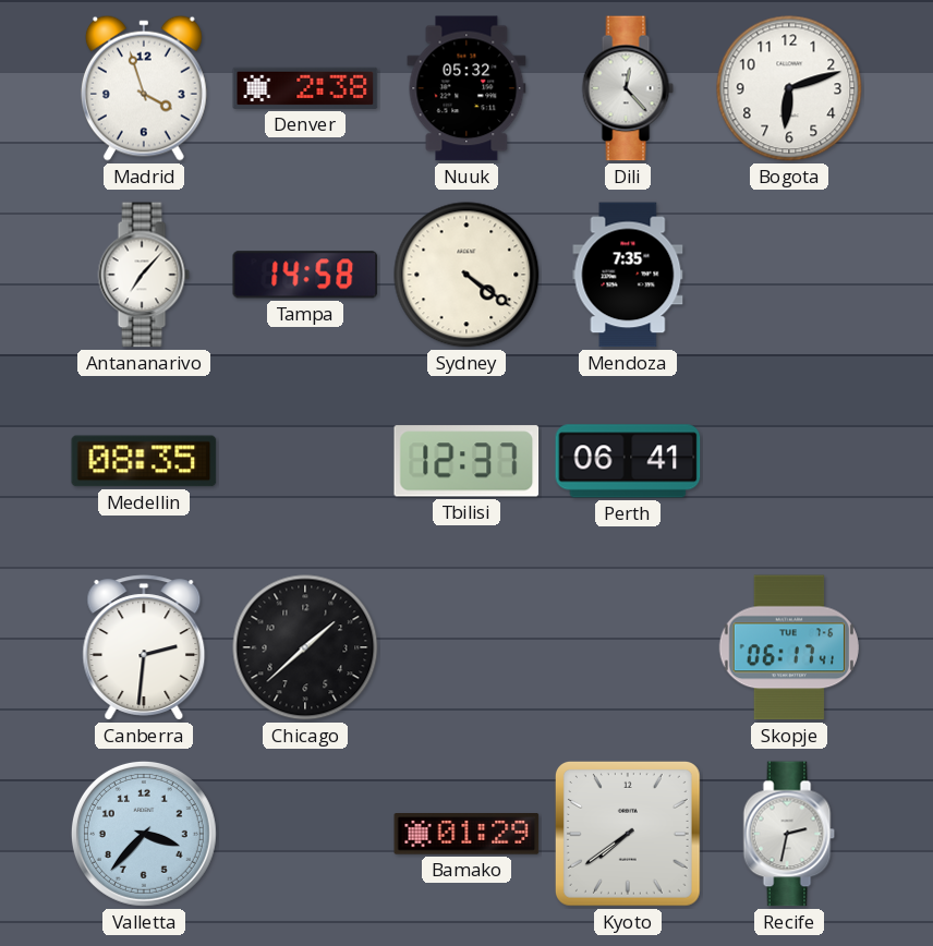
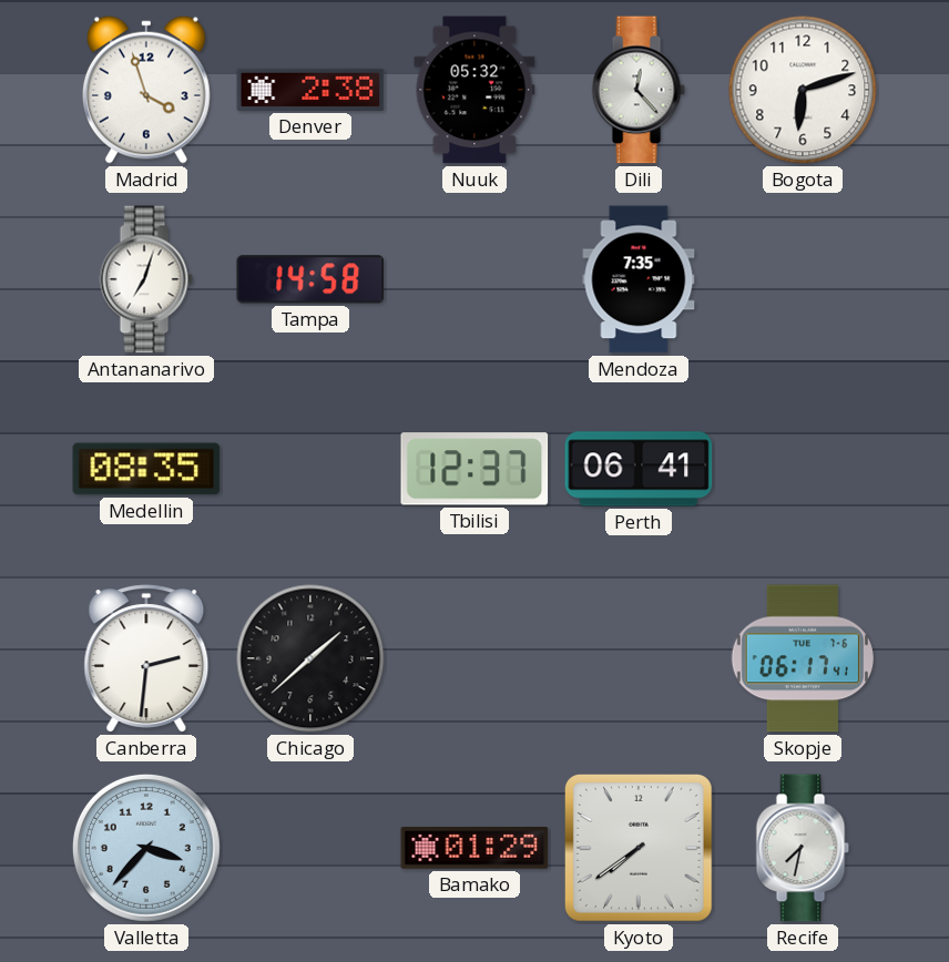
Antananarivo: 7:07 -> 7:03 (146, 279)
Sydney: 4:21 -> none (466, 275)
Recife: 2:32 -> 7:32 (803, 848)
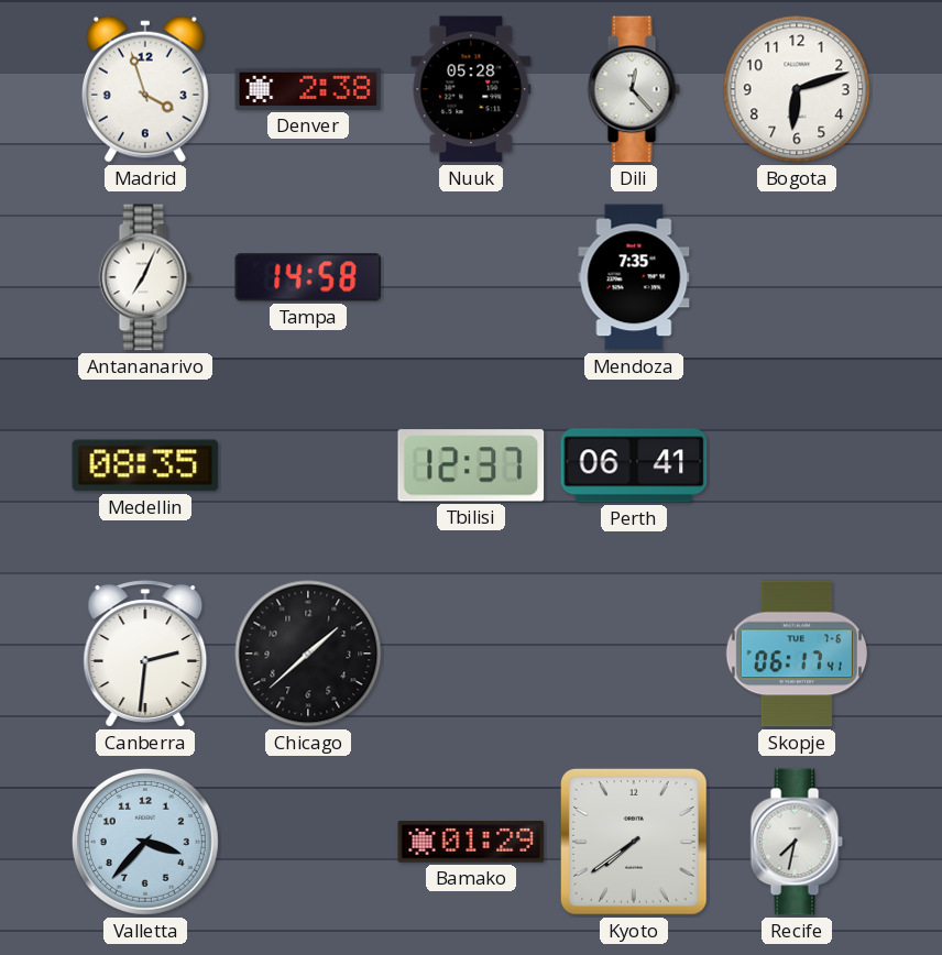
Nuuk: 05:32 -> 05:28 (471, 89)
Antananarivo: 7:03 -> 7:04 (145, 277)
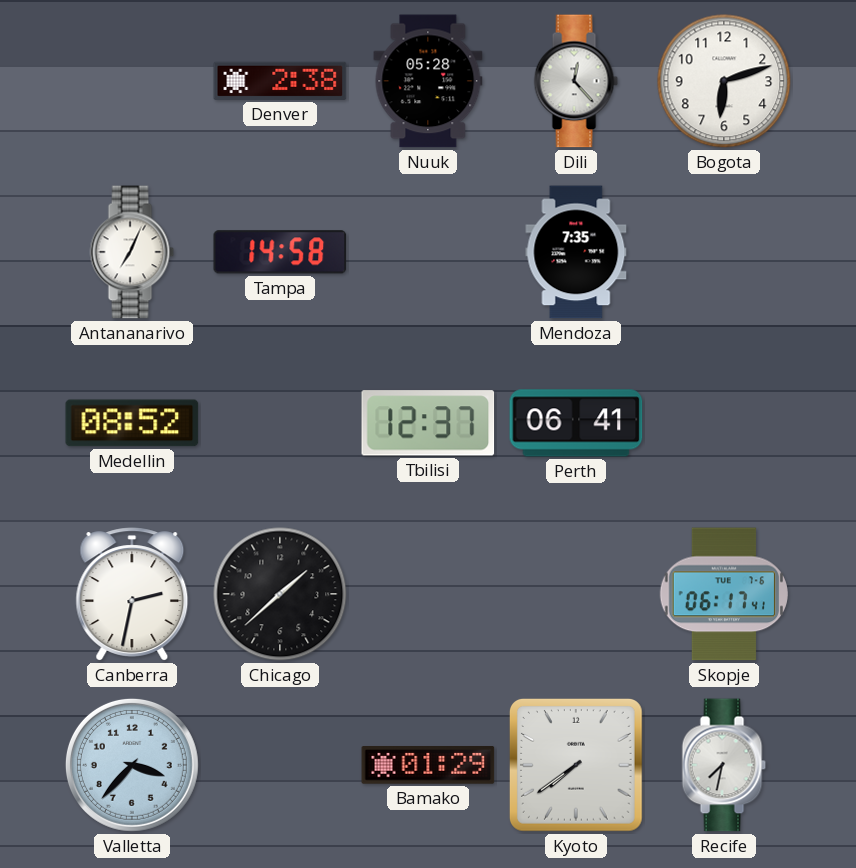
Madrid: 3:57 -> none (145, 89)
Medellin: 08:35 -> 08:52 (132, 423)
Canberra: 2:31 -> 2:32 (132, 594)
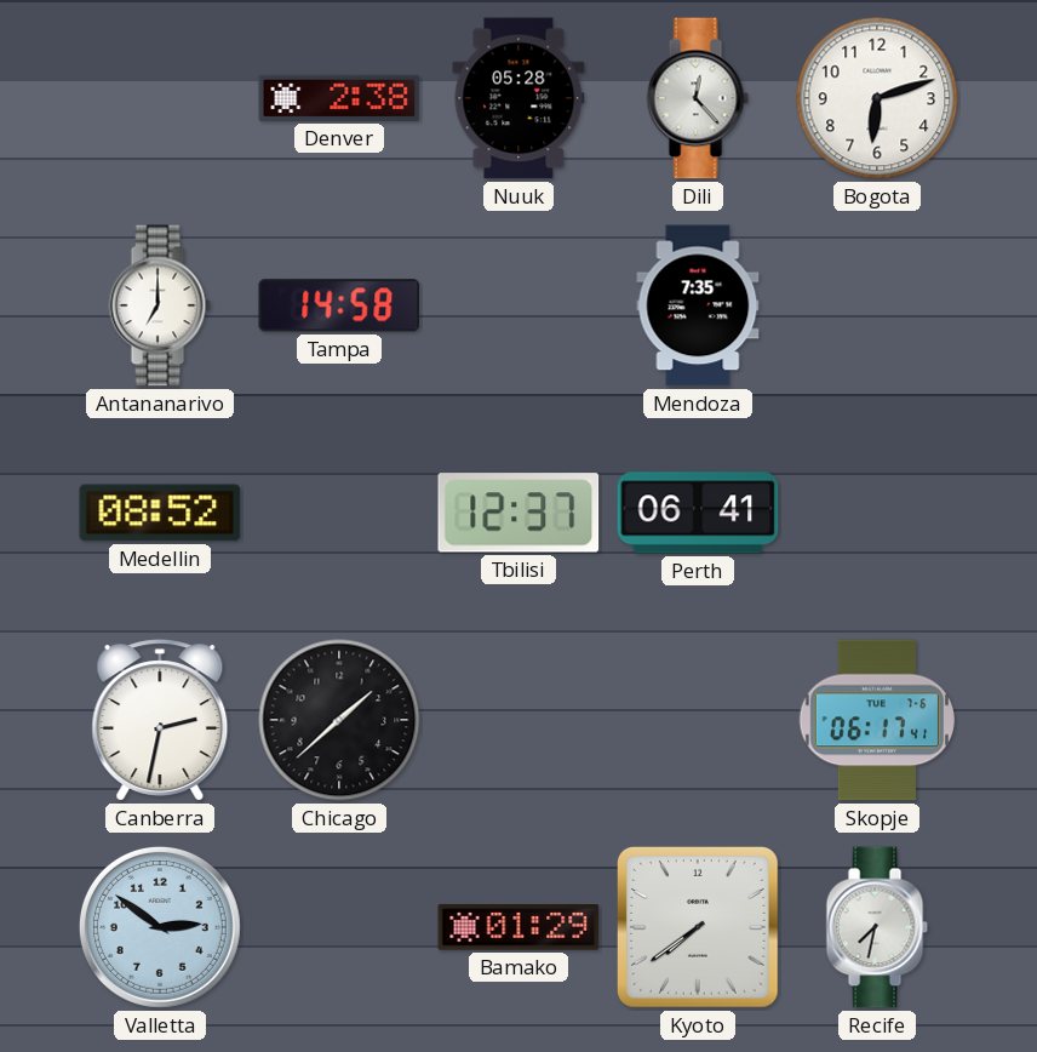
Antananarivo: 7:04 -> 7:00 (160, 305)
Valletta: 3:37 -> 2:51 (160, 927)
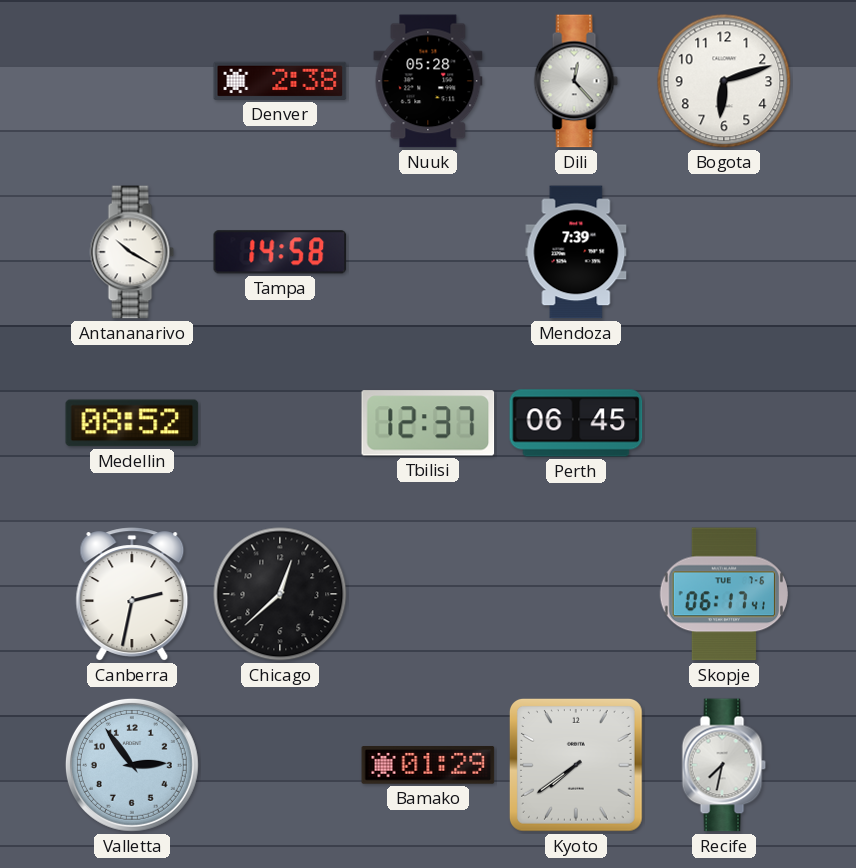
Antananarivo: 7:00 -> 10:20 (132, 252)
Mendoza: 7:35 -> 7:39 (576, 252)
Perth: 06:41 -> 06:45 (576, 423)
Chicago: 1:38 -> 12:38 (280, 594)
Valletta: 2:51 -> 2:54 (132, 765)
